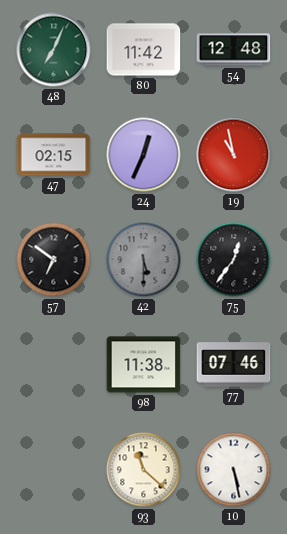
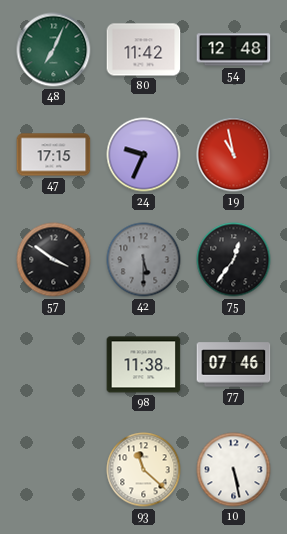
47: 02:15 -> 17:15 (54, 155)
24: 12:34 -> 9:34 (144, 155)
57: 6:51 -> 3:51 (54, 260)
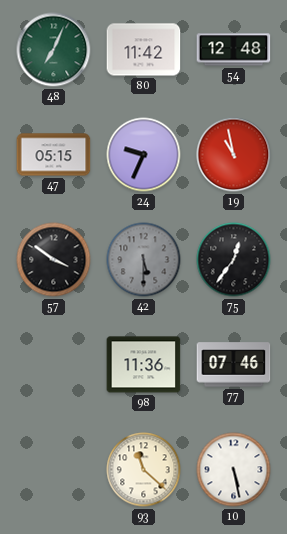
47: 17:15 -> 05:15 (54, 155)
98: 11:38 -> 11:36 (144, 365)
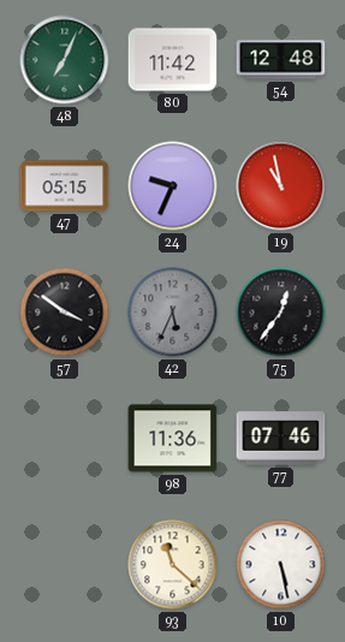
42: 5:30 -> 5:34 (173, 313)
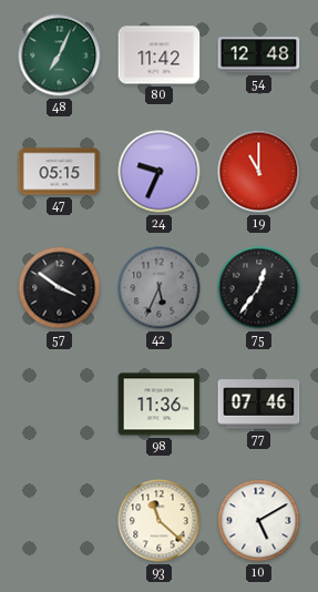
19: 10:58 -> 11:00 (259, 172)
10: 5:28 -> 5:10 (259, 521)
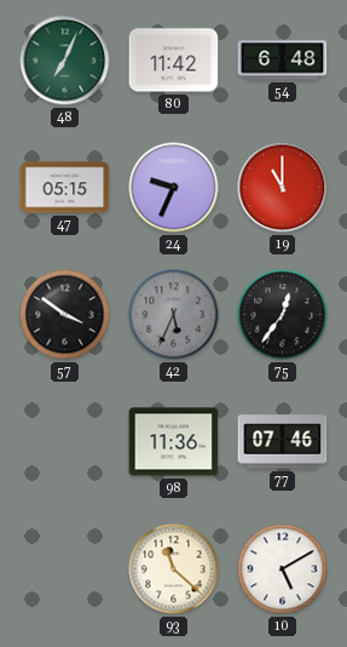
54: 12:48 -> 6:48 (283, 61)
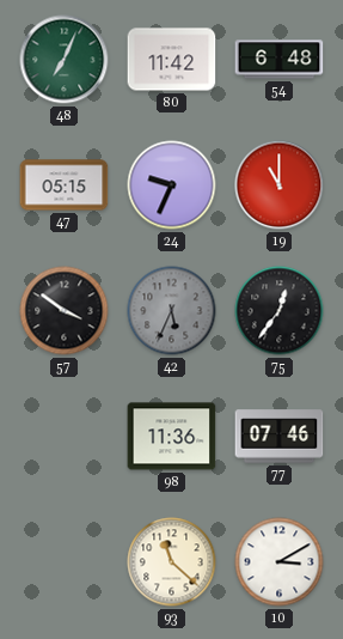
10: 5:10 -> 3:10 (280, 562)
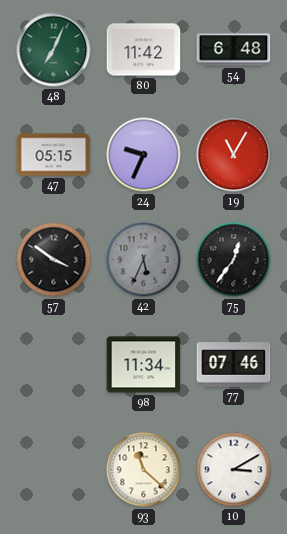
19: 11:00 -> 11:05 (234, 155)
98: 11:36 -> 11:34 (144, 365)
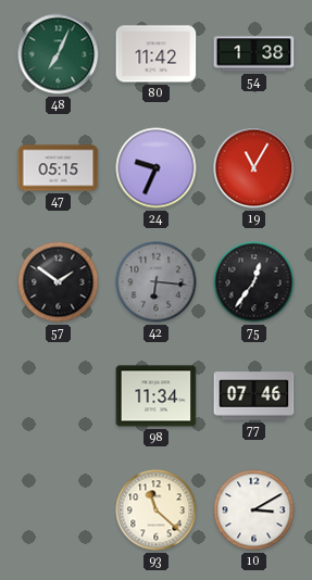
54: 6:48 -> 1:38 (254, 54)
57: 3:51 -> 1:51 (59, 282)
42: 5:34 -> 6:16 (157, 282)
